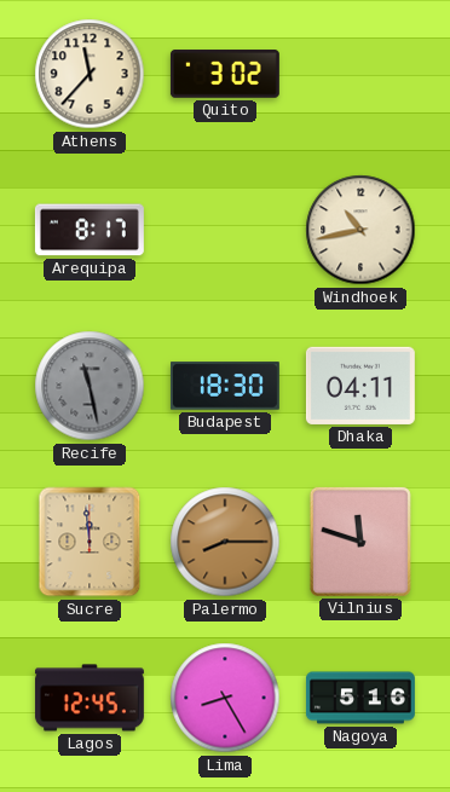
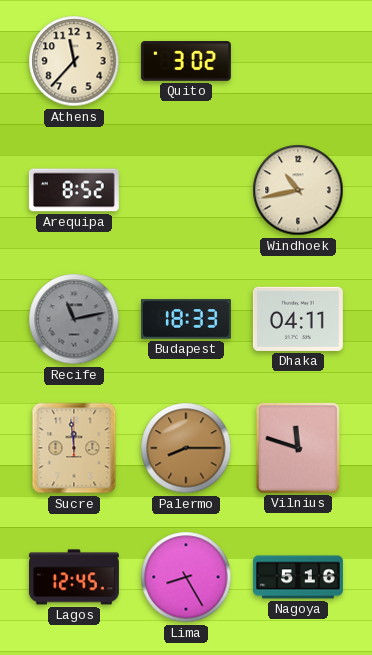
Arequipa: 8:17 -> 8:52 (74, 190)
Recife: 11:28 -> 11:13 (74, 319)
Budapest: 18:30 -> 18:33 (186, 319)
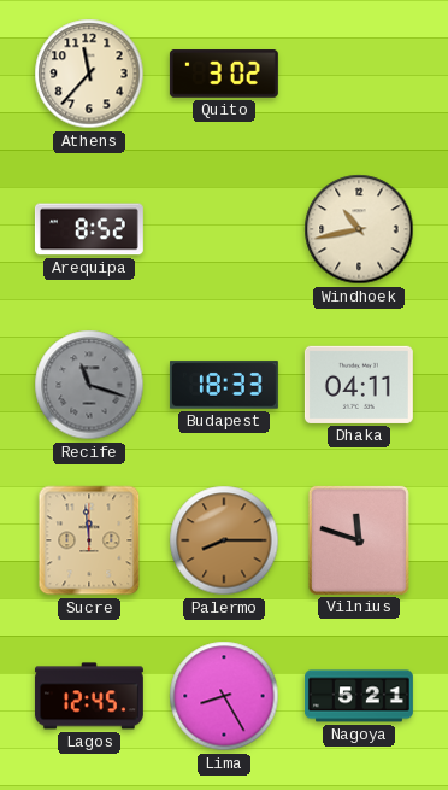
Recife: 11:13 -> 11:18 (89, 385)
Nagoya: 5:16 -> 5:21 (359, 696)
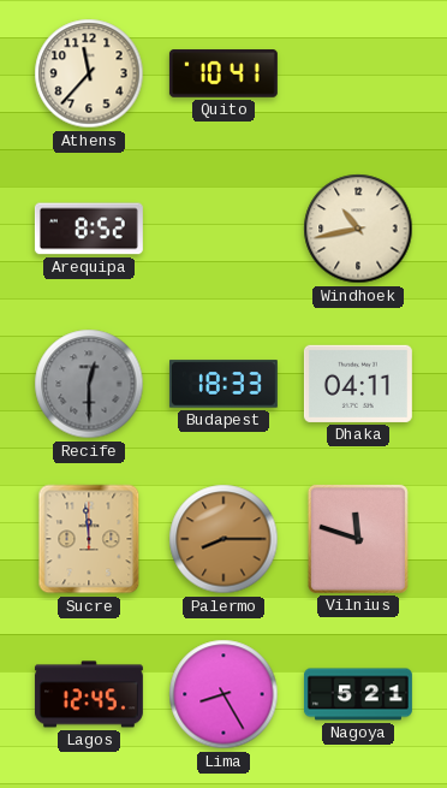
Quito: 3:02 -> 10:41 (223, 73)
Recife: 11:18 -> 12:30 (89, 384)
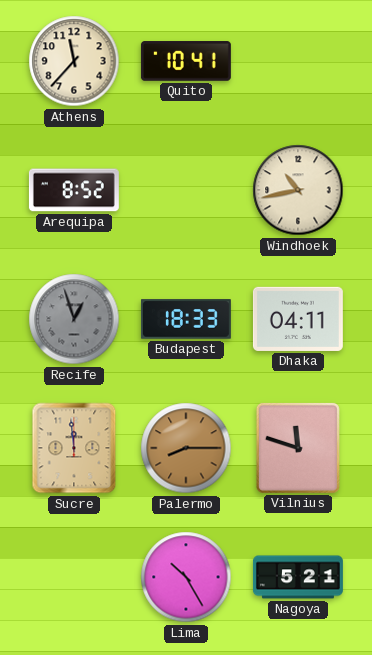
Recife: 12:30 -> 12:57 (74, 319)
Lagos: 12:45 -> none (89, 694)
Lima: 8:25 -> 10:25 (186, 577)
